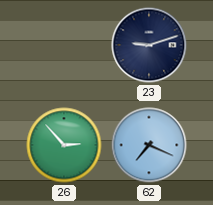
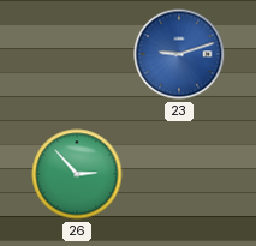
23 dial: navy -> blue (179, 54)
62: 7:19 -> none (149, 145)
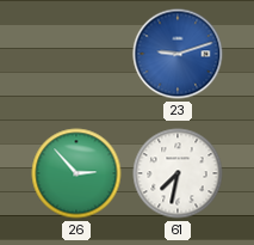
61: none -> 7:32 (178, 173)
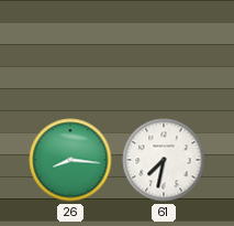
23: 9:12 -> none (178, 54)
26: 2:53 -> 8:16 (70, 160)
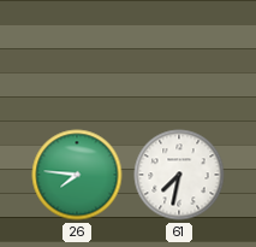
26: 8:16 -> 7:46 (77, 175)
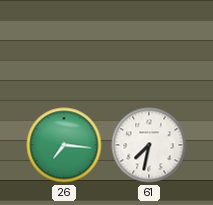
26: 7:46 -> 7:16 (64, 145)
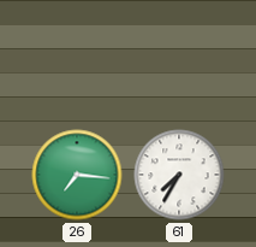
61: 7:32 -> 7:35 (179, 175)
